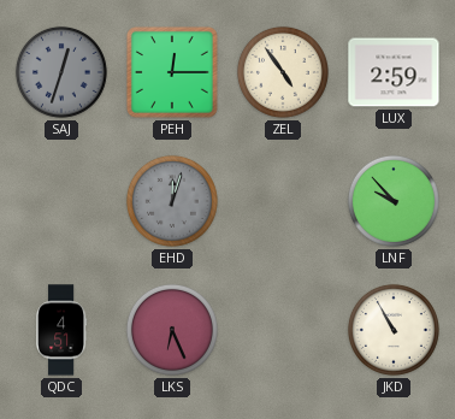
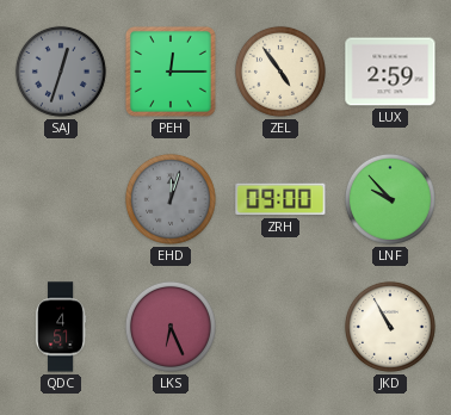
ZRH: none -> 09:00 (280, 199)
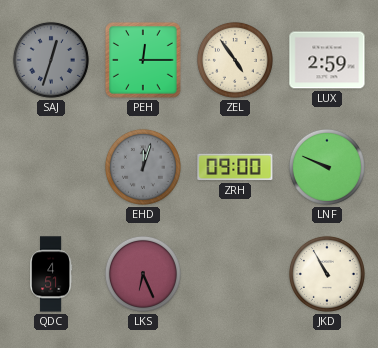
LNF: 9:53 -> 9:49 (327, 167)
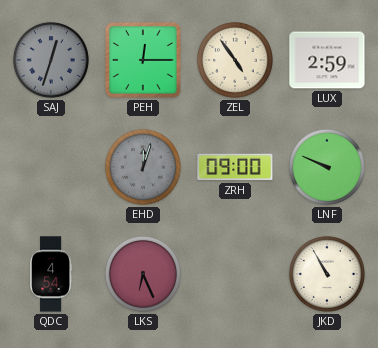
QDC: 4:51 -> 4:54 (52, 274)
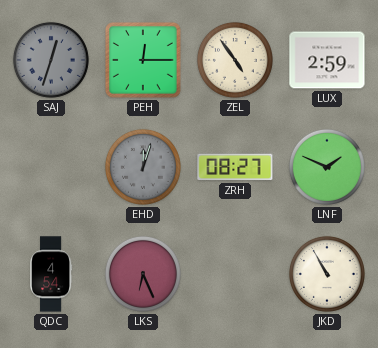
ZRH: 09:00 -> 08:27 (235, 167)
LNF: 9:49 -> 1:49 (327, 167)
